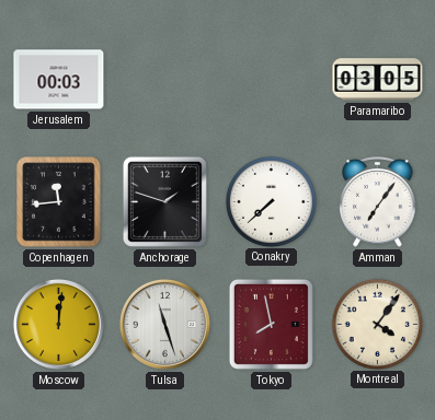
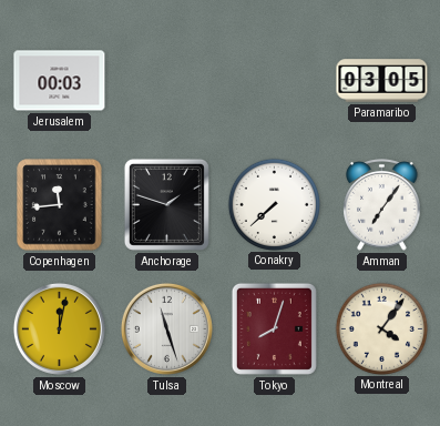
Moscow: 12:01 -> 12:02 (59, 328)
Tokyo: 7:58 -> 8:03 (274, 328)
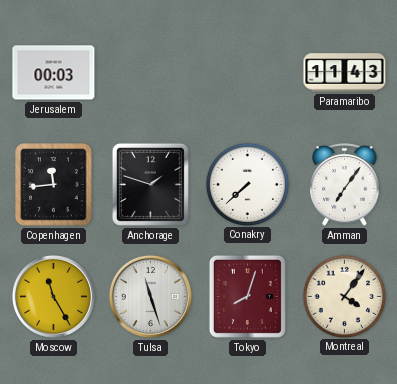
Paramaribo: 03:05 -> 11:43 (345, 73)
Moscow: 12:02 -> 11:25 (53, 296)
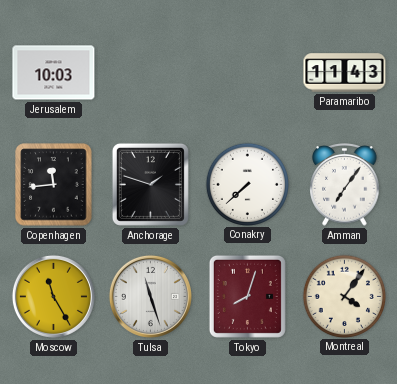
Jerusalem: 00:03 -> 10:03 (54, 73)
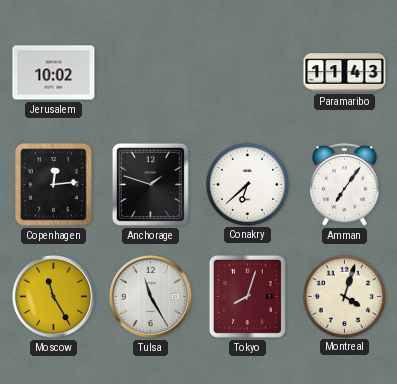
Jerusalem: 10:03 -> 10:02 (54, 73)
Copenhagen: 11:44 -> 12:14 (54, 185)
Conakry: 7:38 -> 6:38 (247, 184)
Tulsa: 11:27 -> 11:25 (150, 296)
Montreal: 4:06 -> 4:03 (344, 296)
